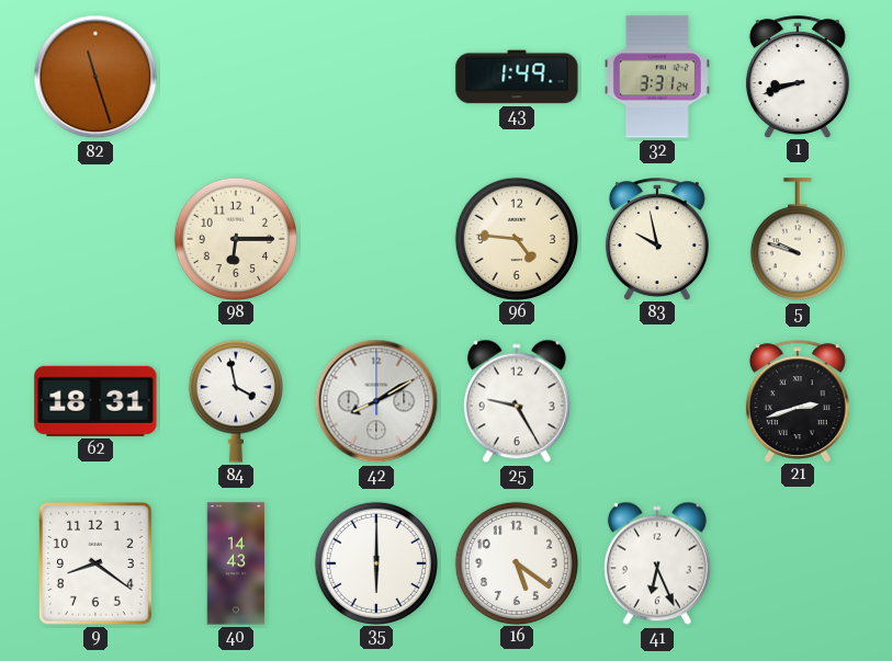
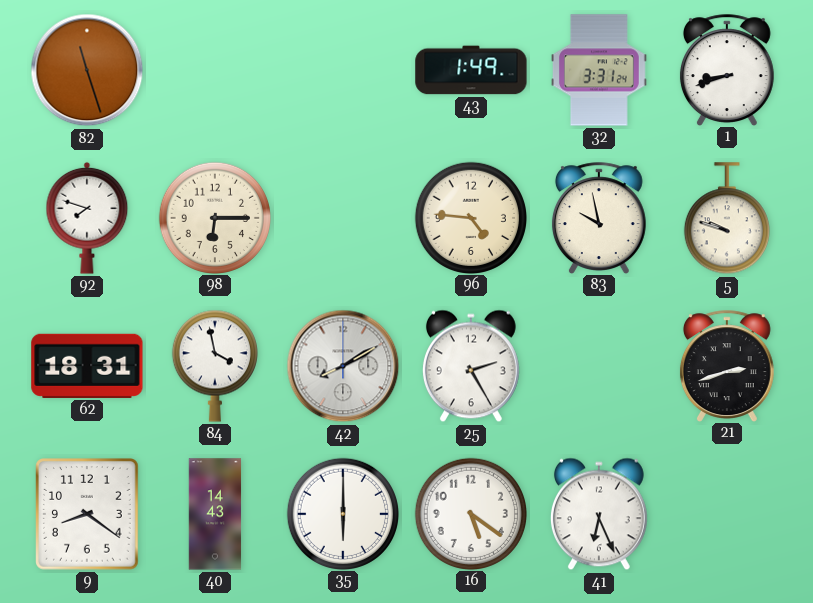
92: none -> 7:48 (87, 218)
25: 9:25 -> 2:25 (471, 366)
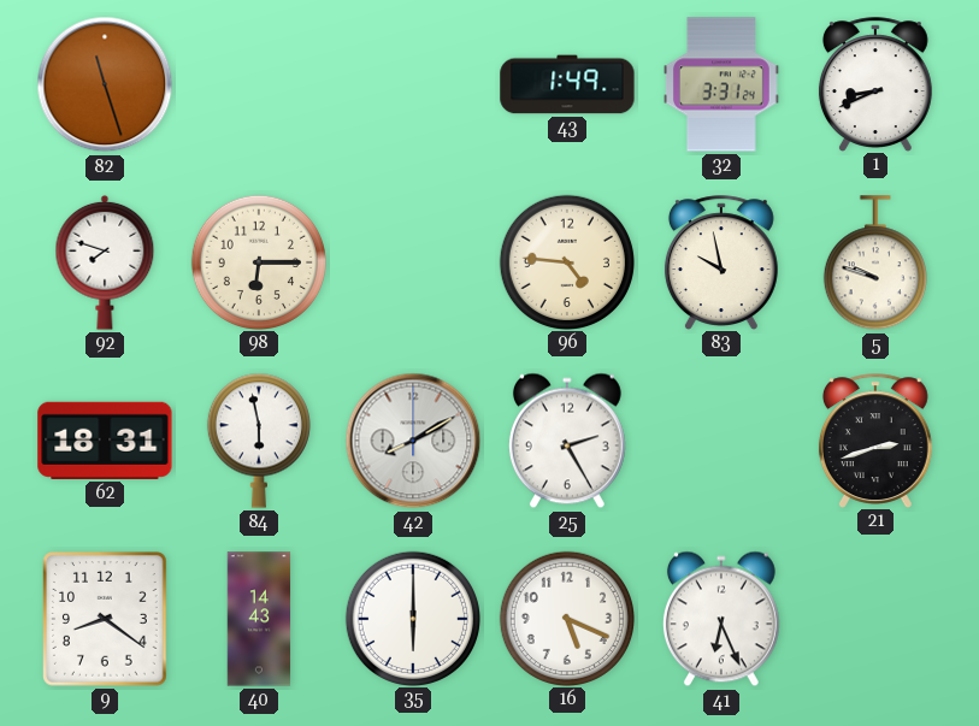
1: 8:42 -> 8:41 (875, 84)
84: 3:58 -> 5:58 (259, 441)
16: 5:21 -> 5:19 (566, 618)
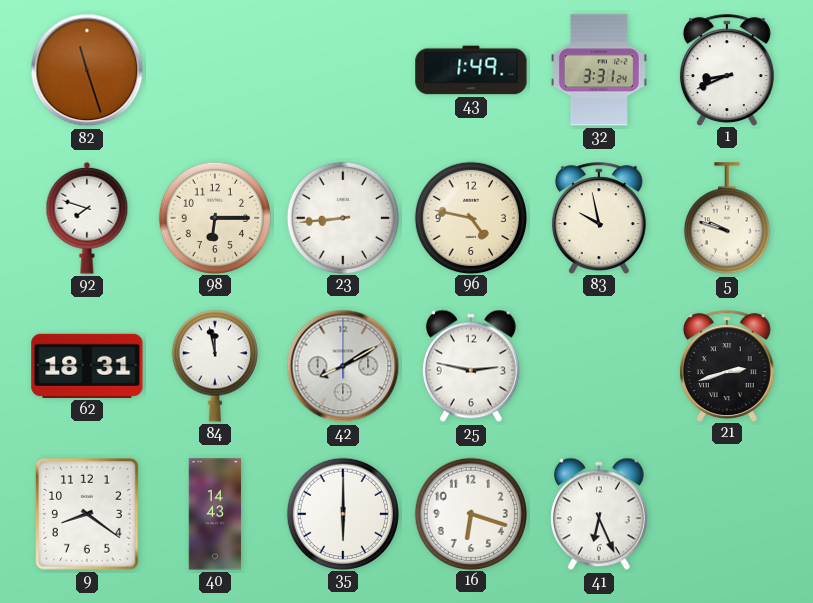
23: none -> 8:44 (342, 217)
96: 4:46 -> 4:47 (470, 217)
84: 5:58 -> 11:58 (215, 366)
25: 2:25 -> 2:47 (471, 366)
16: 5:19 -> 6:18 (470, 513)
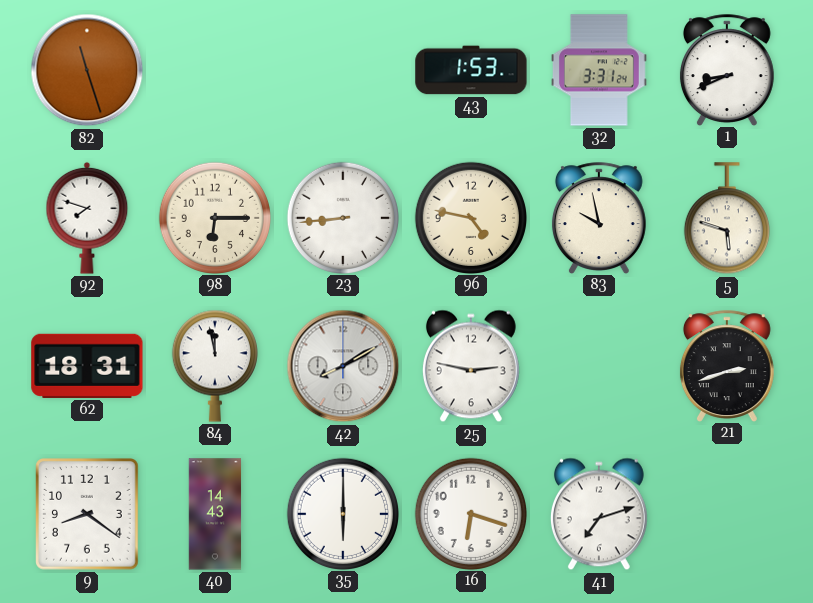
43: 1:49 -> 1:53 (471, 70)
5: 9:48 -> 5:48 (727, 219)
41: 6:26 -> 7:12 (599, 514)
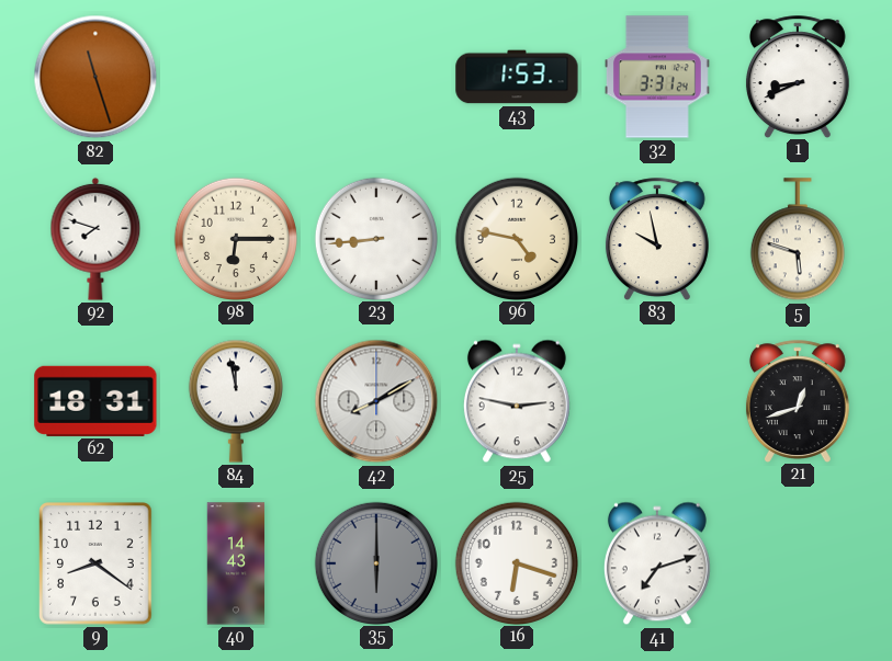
21: 2:42 -> 12:42 (798, 401)
35 dial: white -> grey (375, 562)
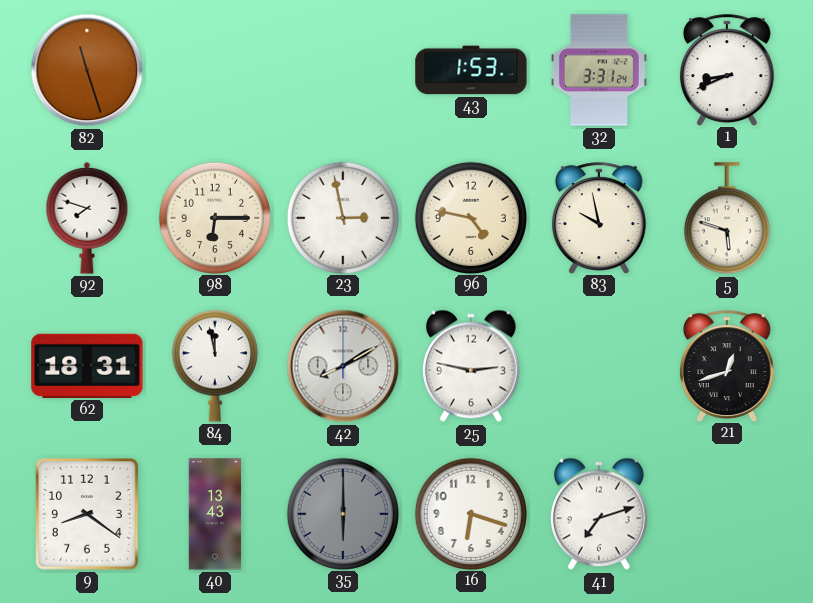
23: 8:44 -> 2:58 (342, 217)
40: 14:43 -> 13:43 (215, 514)
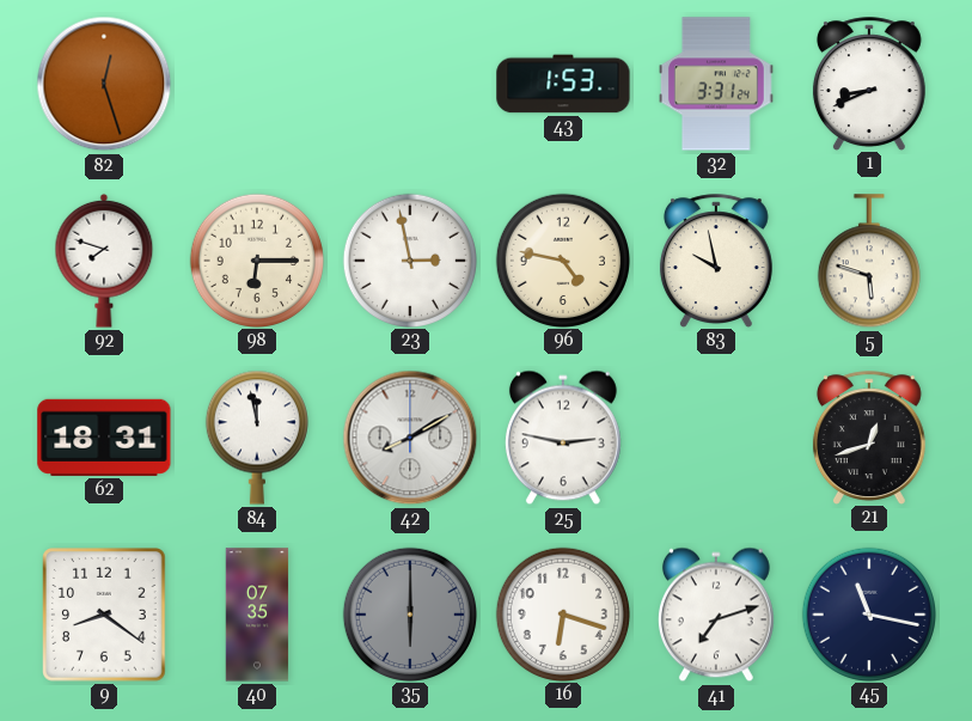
82: 11:27 -> 12:27 (104, 84)
40: 13:43 -> 07:35 (257, 615)
45: none -> 11:17 (868, 613)
